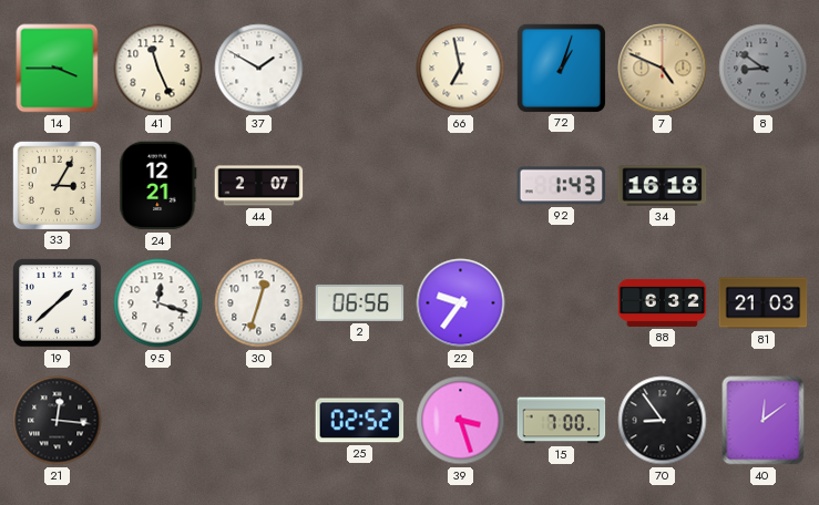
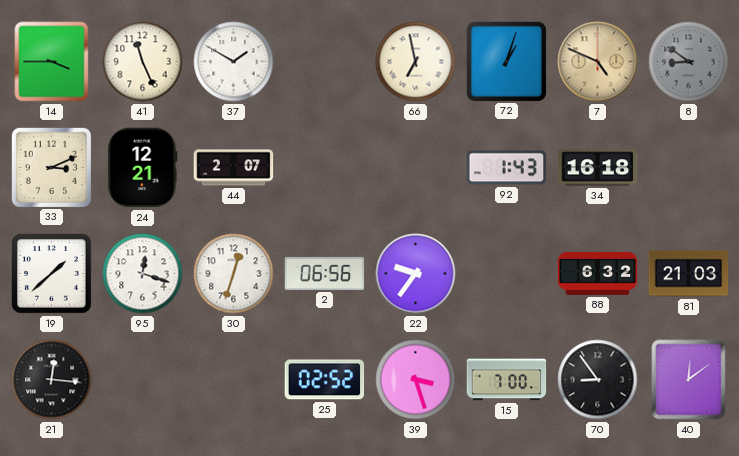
33: 3:05 -> 3:11 (51, 167)
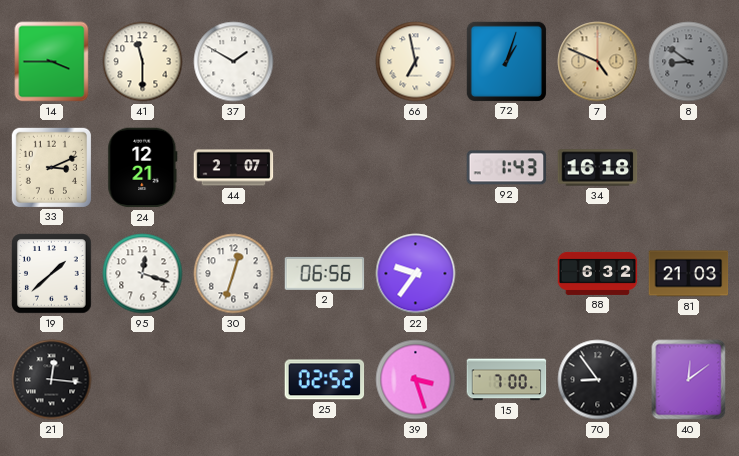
41: 11:26 -> 11:30 (143, 62)
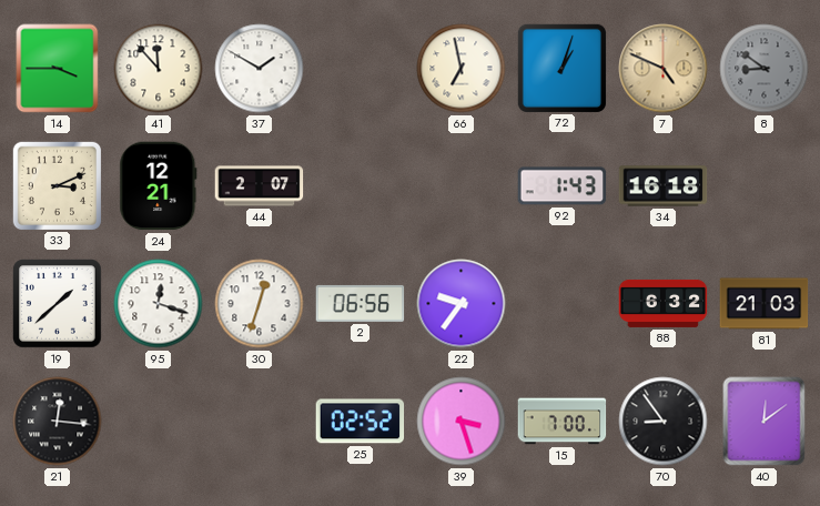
41: 11:30 -> 11:53 (159, 69)
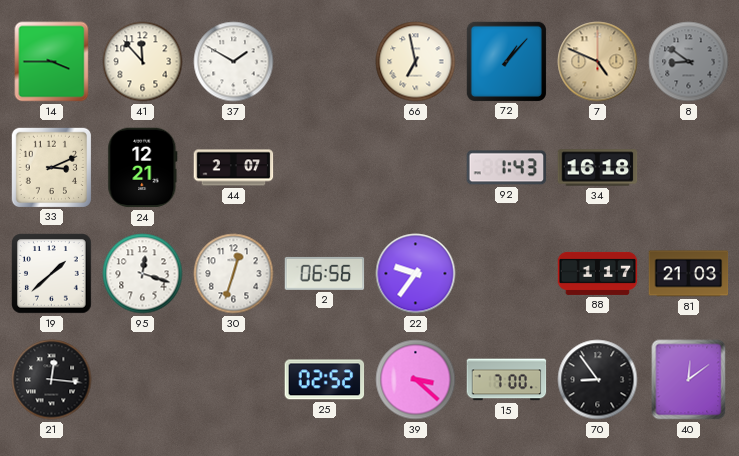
72: 1:03 -> 1:07 (506, 61)
88: 6:32 -> 1:17 (598, 273)
39: 3:27 -> 3:22 (416, 380)
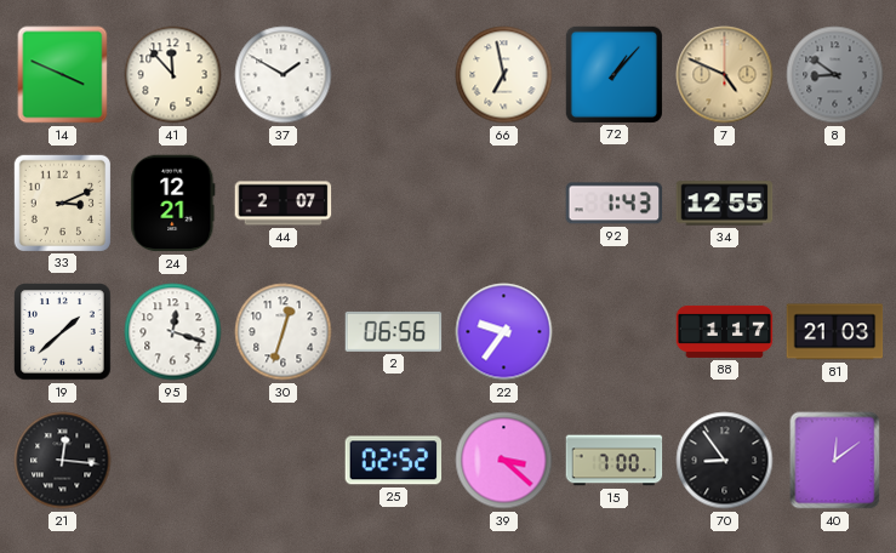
14: 3:45 -> 3:49 (63, 75)
34: 16:18 -> 12:55 (725, 204)
